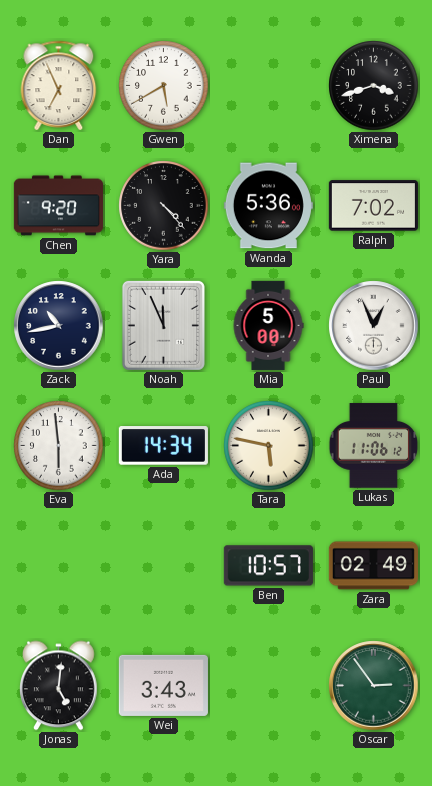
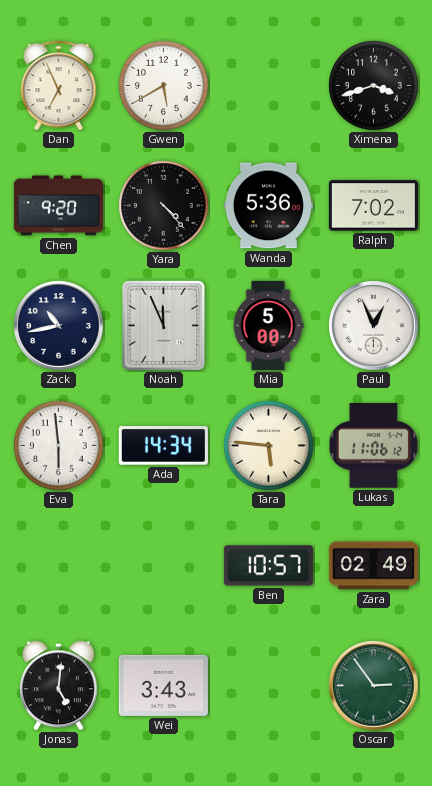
Tara: 5:47 -> 5:46 (269, 446)
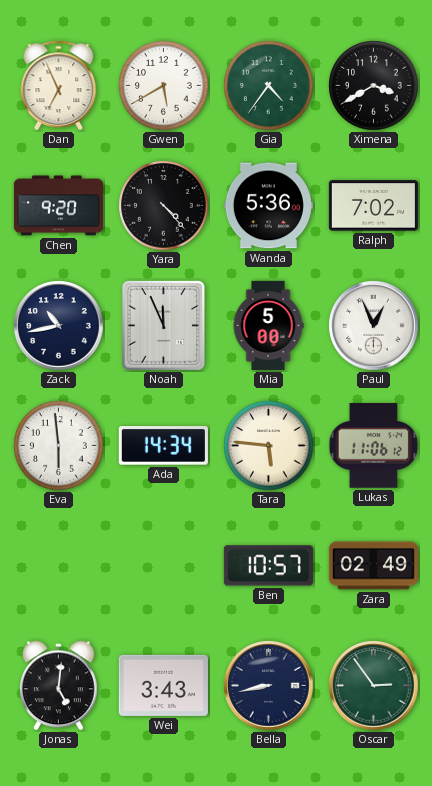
Gia: none -> 4:36 (269, 86)
Ximena: 3:42 -> 3:40 (374, 86)
Bella: none -> 8:43 (269, 686)
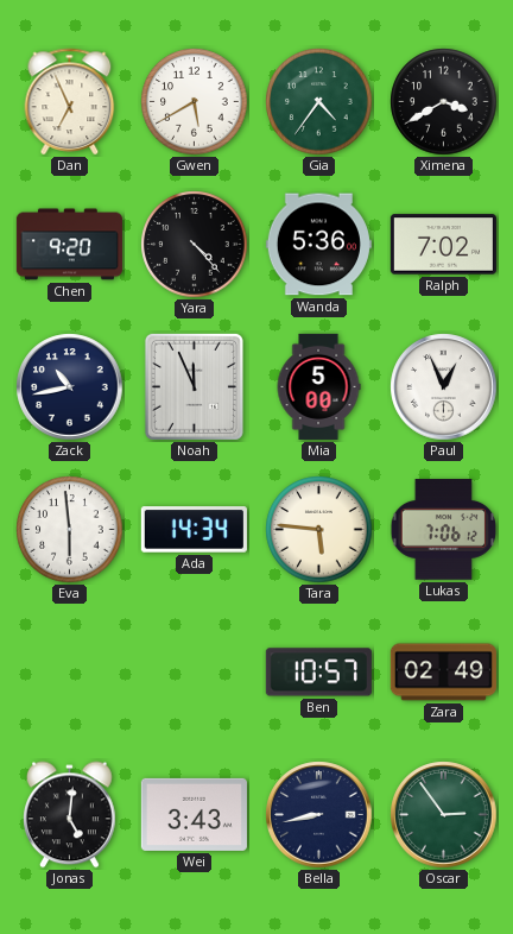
Lukas: 11:06 -> 7:06 (444, 530)
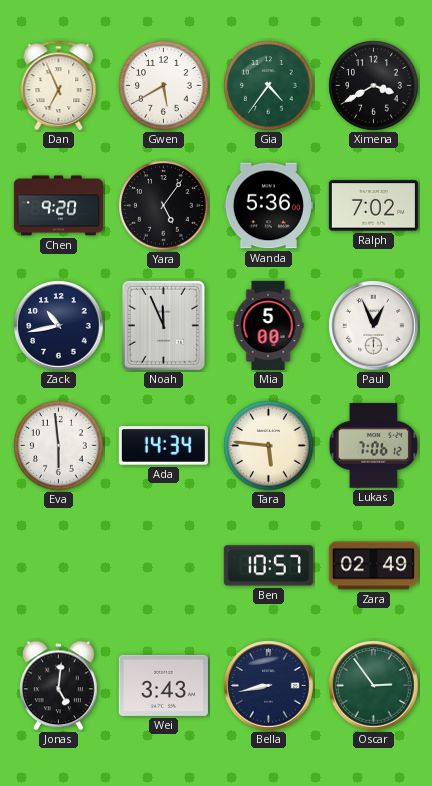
Yara: 4:23 -> 5:06 (164, 206)
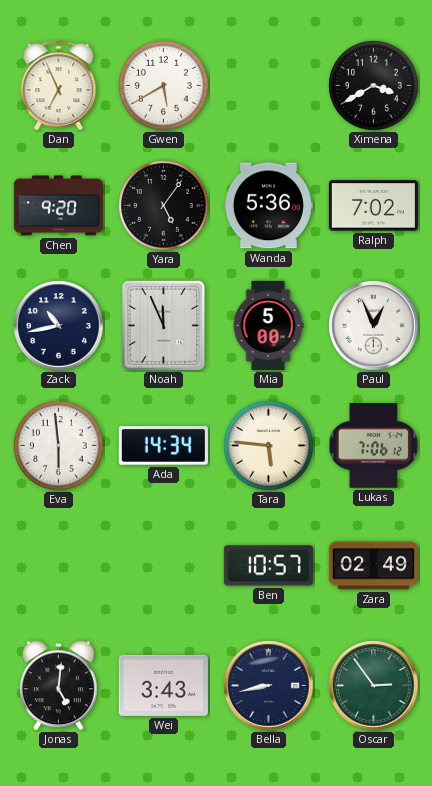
Gia: 4:36 -> none (269, 86)
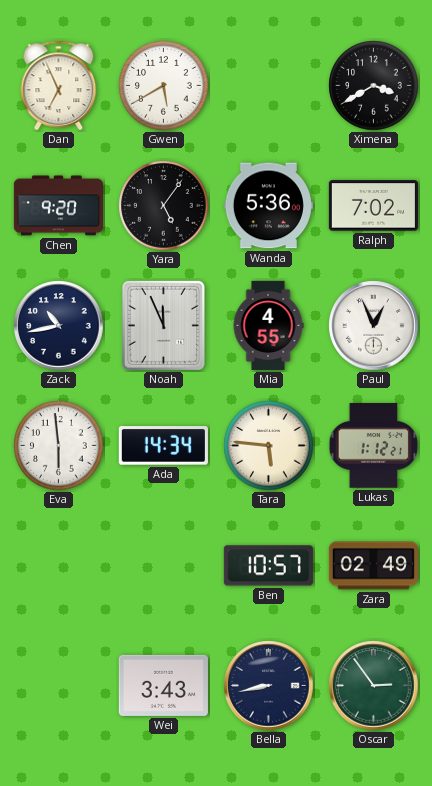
Mia: 5:00 -> 4:55 (268, 325)
Lukas: 7:06 -> 1:12 (374, 446)
Jonas: 5:01 -> none (59, 686)
